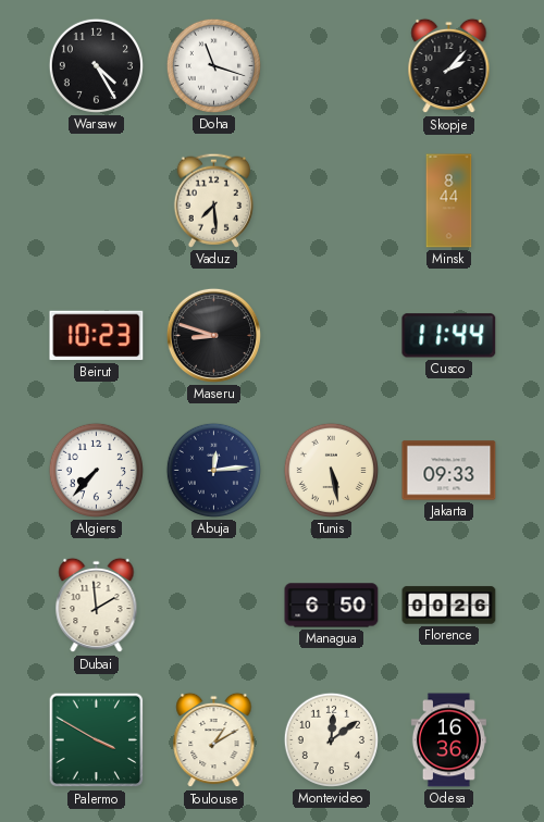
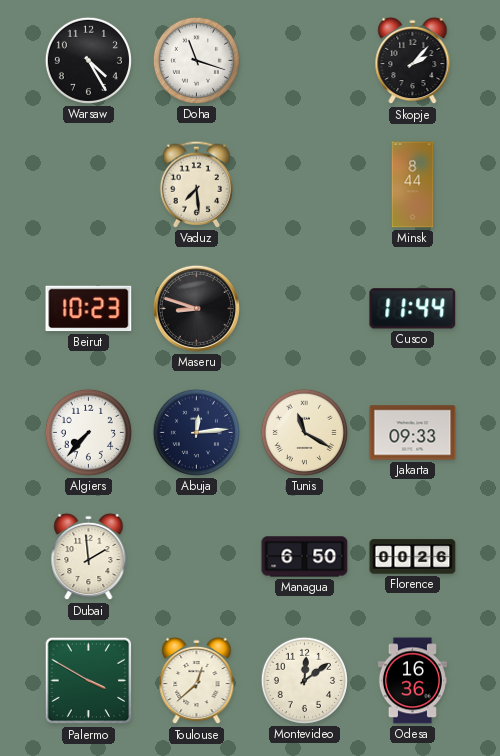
Tunis: 5:28 -> 11:20 (304, 432)
Toulouse: 1:10 -> 12:38 (197, 681)
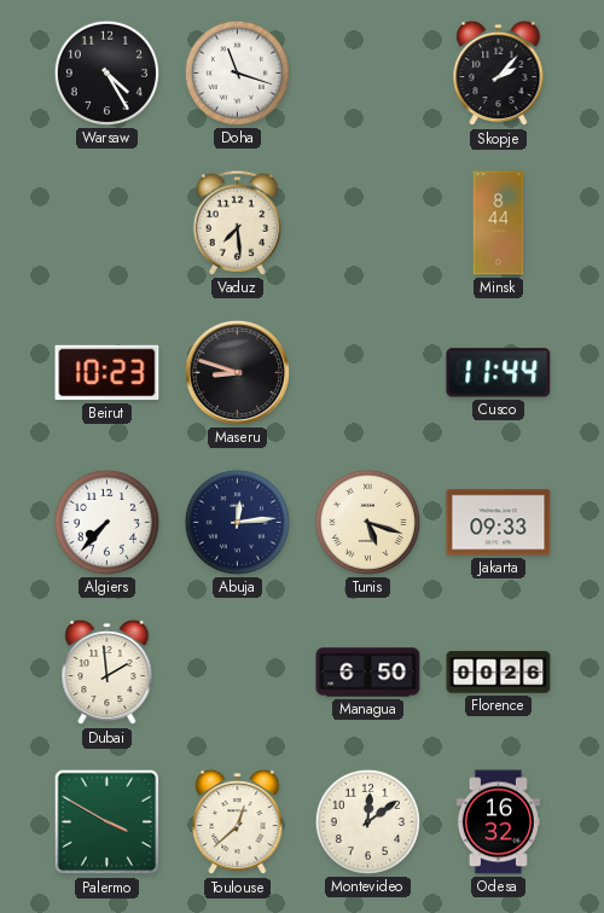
Tunis: 11:20 -> 5:18 (367, 522)
Odesa: 16:36 -> 16:32 (498, 822)
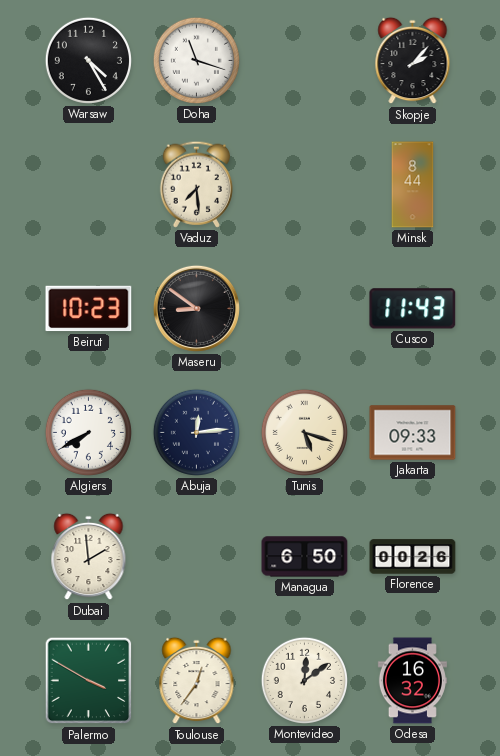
Maseru: 8:48 -> 8:51 (196, 308)
Cusco: 11:44 -> 11:43 (413, 309)
Algiers: 7:37 -> 7:40 (88, 432)
Toulouse: 12:38 -> 12:36 (197, 681)
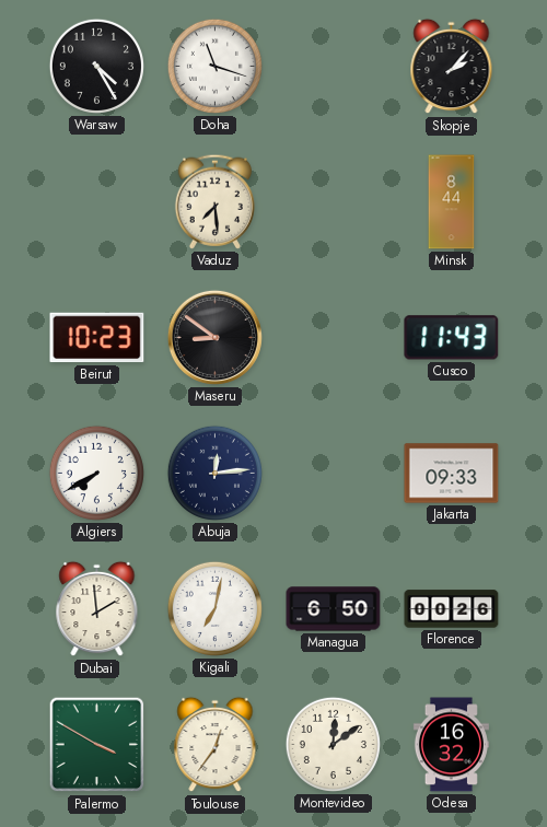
Tunis: 5:18 -> none (304, 432)
Kigali: none -> 7:02 (214, 608)
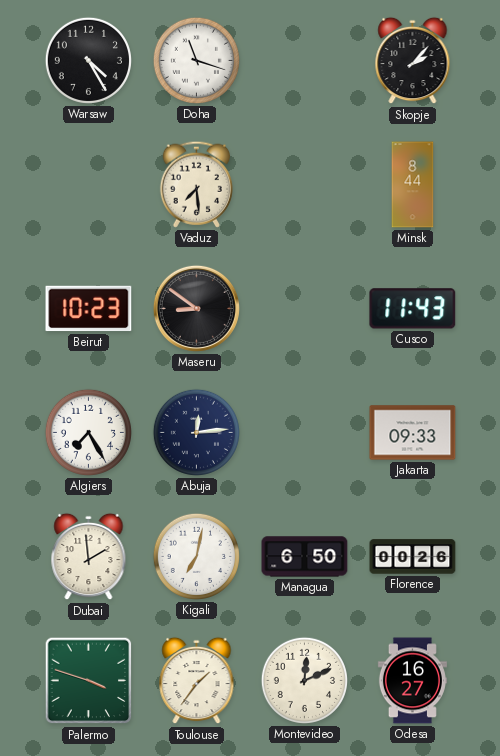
Algiers: 7:40 -> 7:25 (88, 432)
Palermo: 3:50 -> 3:48 (89, 681)
Toulouse: 12:36 -> 1:36 (197, 681)
Montevideo: 12:09 -> 12:11 (304, 680)
Odesa: 16:32 -> 16:27 (412, 681)
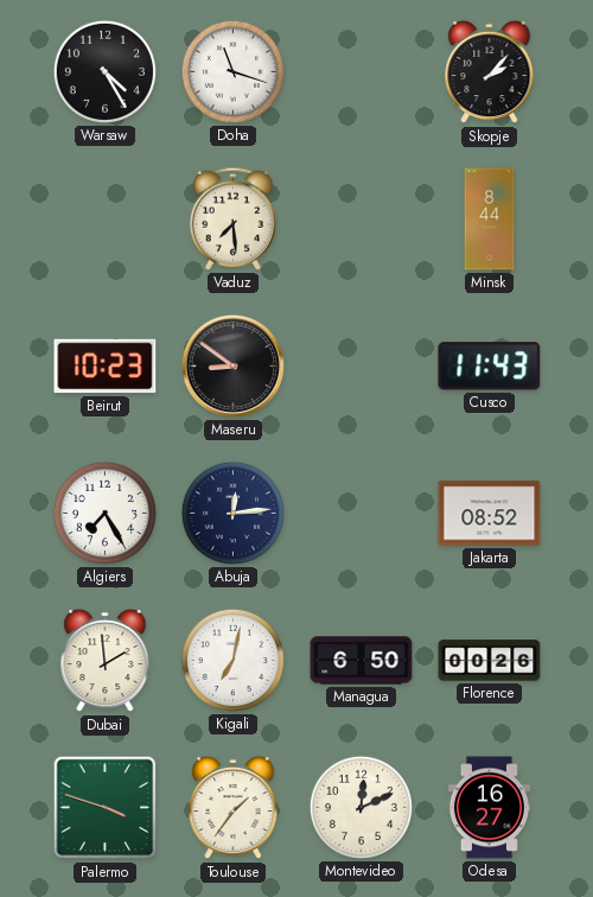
Jakarta: 09:33 -> 08:52 (490, 514)
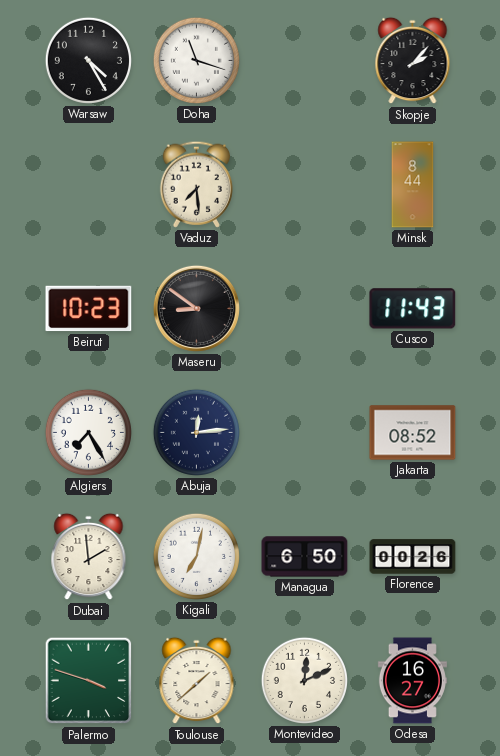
Toulouse: 1:36 -> 1:38 (197, 681)
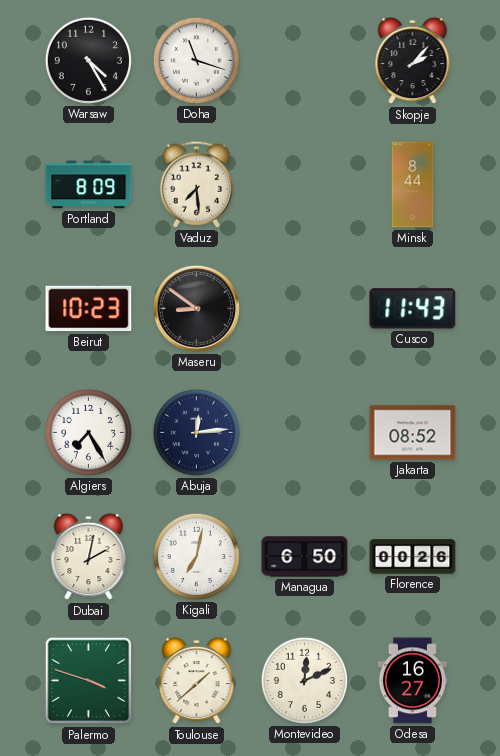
Portland: none -> 8:09 (89, 185)
Dubai: 1:59 -> 2:02 (89, 557)
